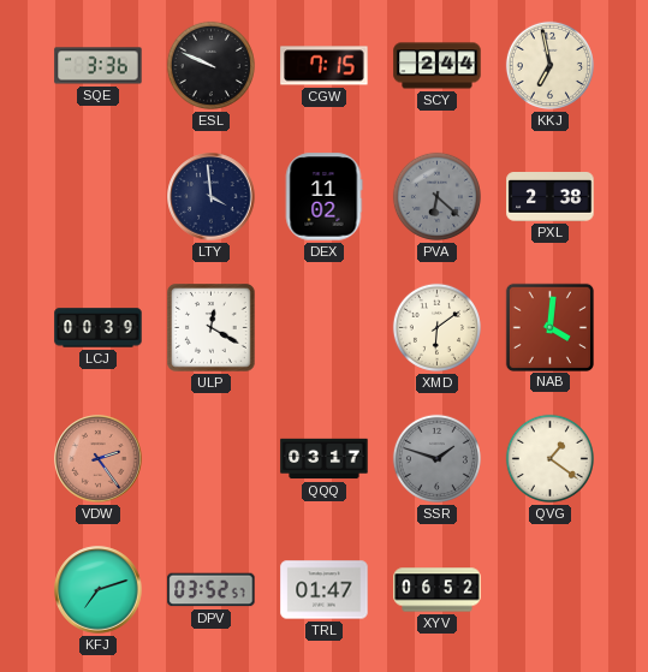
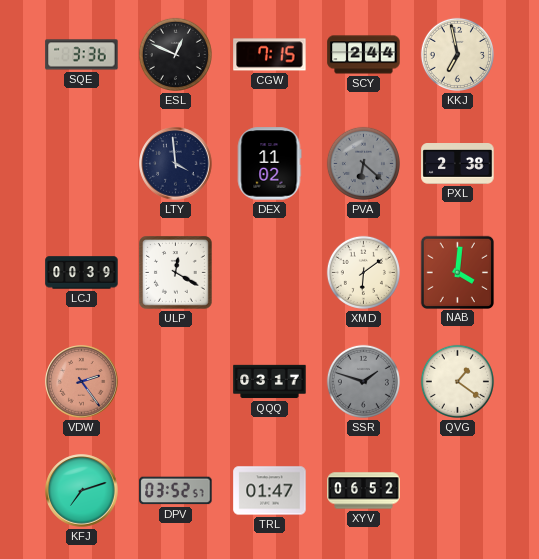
ESL: 9:49 -> 12:49 (175, 54)
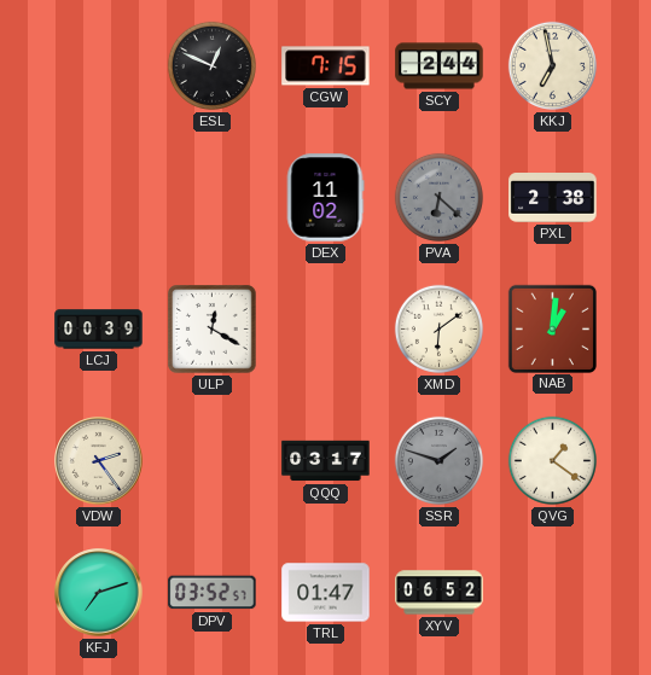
SQE: 3:36 -> none (82, 55)
LTY: 3:59 -> none (176, 164)
NAB: 4:01 -> 1:01 (552, 328)
VDW dial: salmon -> cream (99, 461)
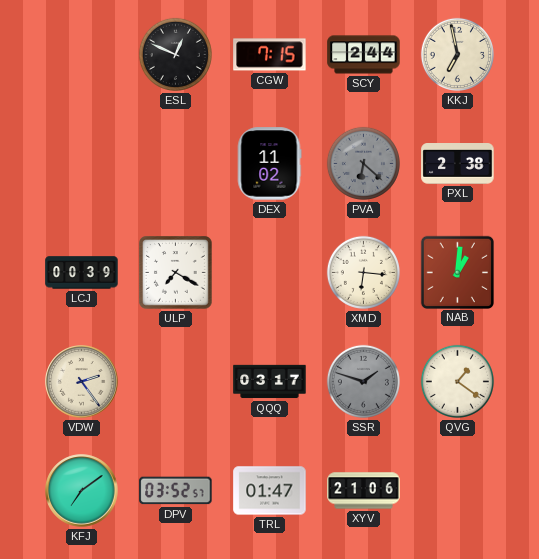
ULP: 12:20 -> 7:20 (176, 273)
XMD: 6:09 -> 6:16 (363, 272)
KFJ: 7:12 -> 7:09 (82, 491)
XYV: 06:52 -> 21:06 (364, 491)
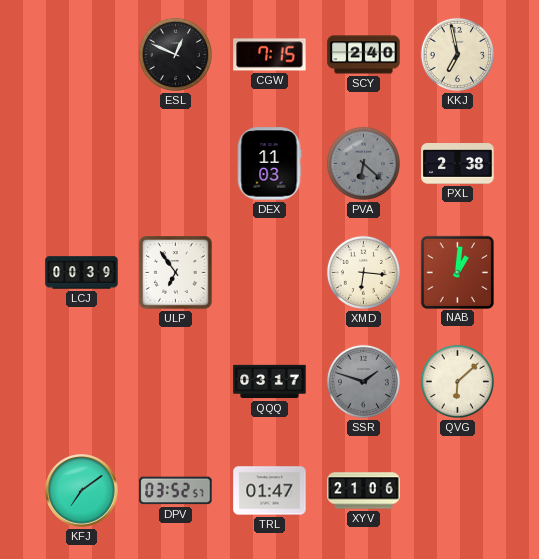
SCY: 2:44 -> 2:40 (364, 55)
DEX: 11:02 -> 11:03 (269, 164)
ULP: 7:20 -> 6:54 (176, 273)
VDW: 2:24 -> none (82, 382)
QVG: 1:21 -> 6:08 (457, 381)
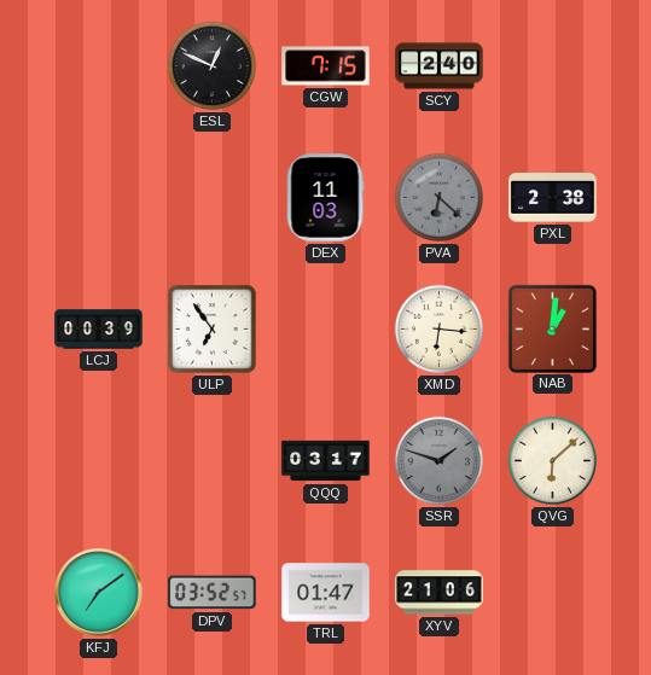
KKJ: 6:58 -> none (457, 54)
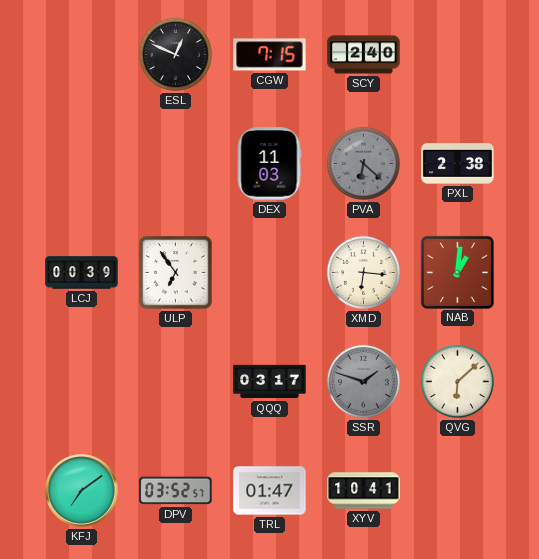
XYV: 21:06 -> 10:41 (364, 491)
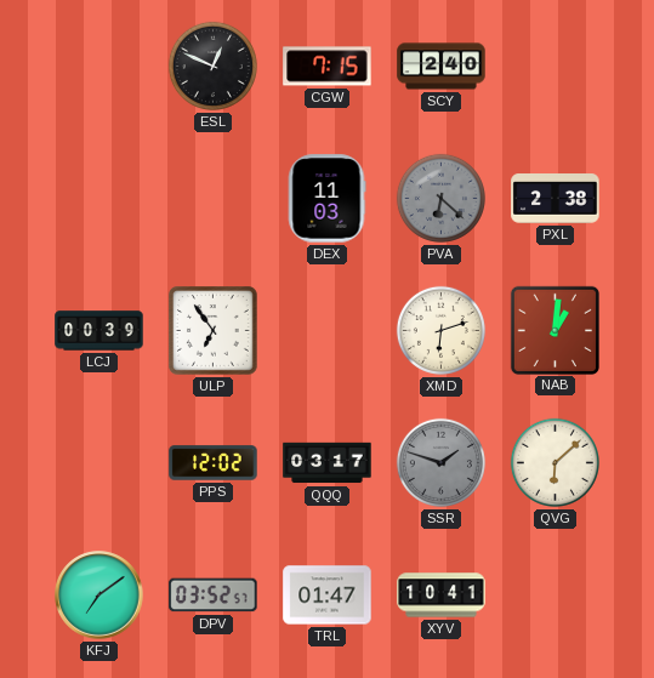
XMD: 6:16 -> 6:12 (440, 330)
PPS: none -> 12:02 (214, 463)
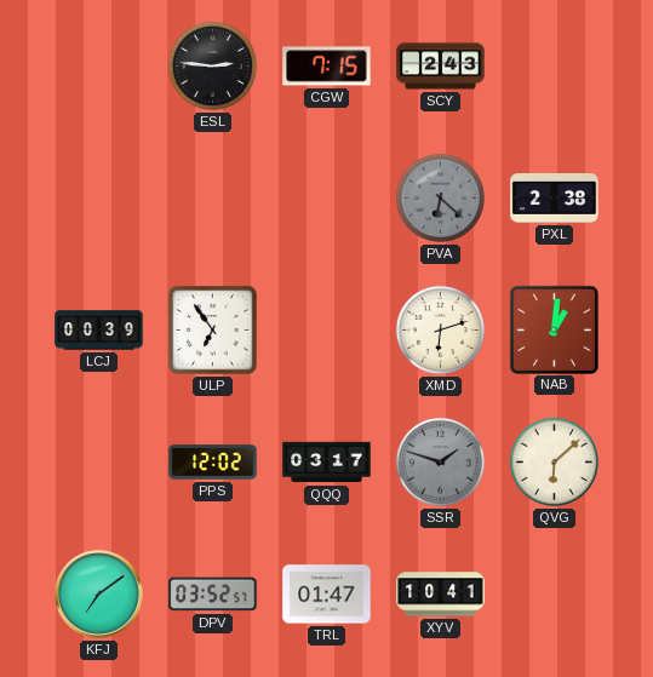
ESL: 12:49 -> 2:46 (212, 65)
SCY: 2:40 -> 2:43 (441, 67)
DEX: 11:03 -> none (326, 199)
